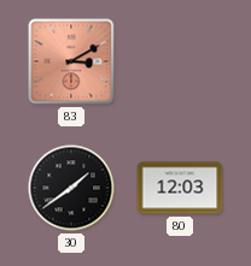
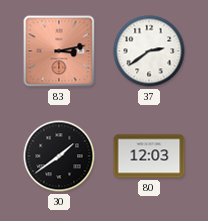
83: 3:10 -> 3:13 (59, 51)
37: none -> 2:39 (149, 51)
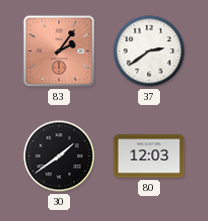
83: 3:13 -> 2:06 (59, 51)
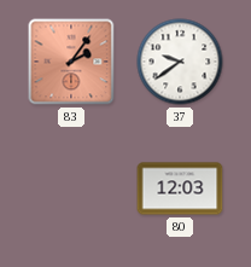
37: 2:39 -> 9:39 (180, 62)
30: 1:39 -> none (59, 156)
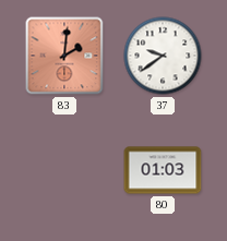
83: 2:06 -> 2:01 (64, 56)
80: 12:03 -> 01:03 (163, 170)
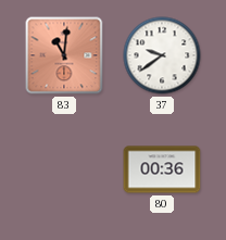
83: 2:01 -> 11:01 (64, 55)
80: 01:03 -> 00:36 (162, 169)
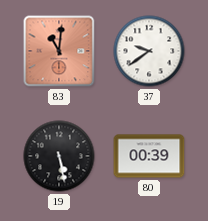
19: none -> 5:28 (59, 156)
80: 00:36 -> 00:39 (149, 156)
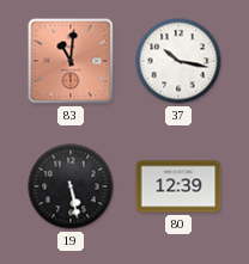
37: 9:39 -> 10:17 (178, 61)
80: 00:39 -> 12:39 (178, 186)
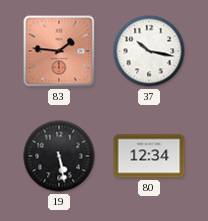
83: 11:01 -> 1:46 (59, 51)
80: 12:39 -> 12:34 (149, 156)
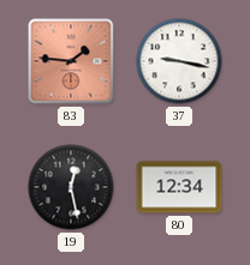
37: 10:17 -> 9:17 (179, 61)
19: 5:28 -> 12:28 (71, 187)
